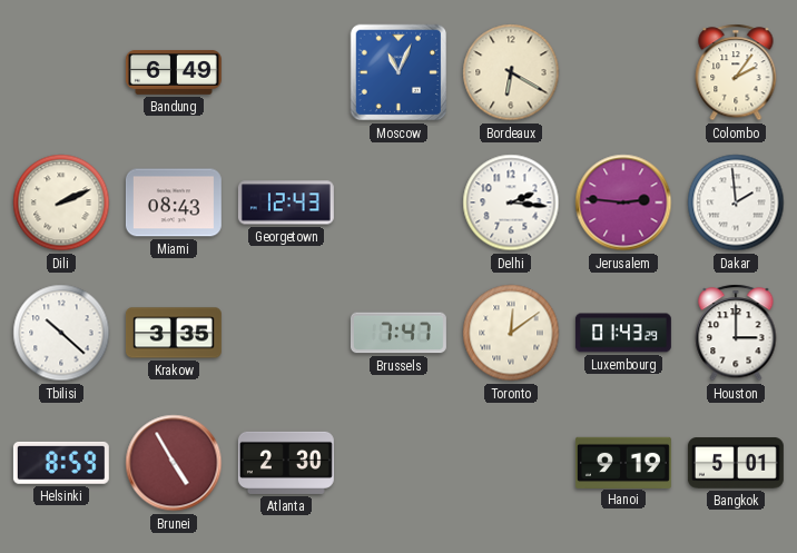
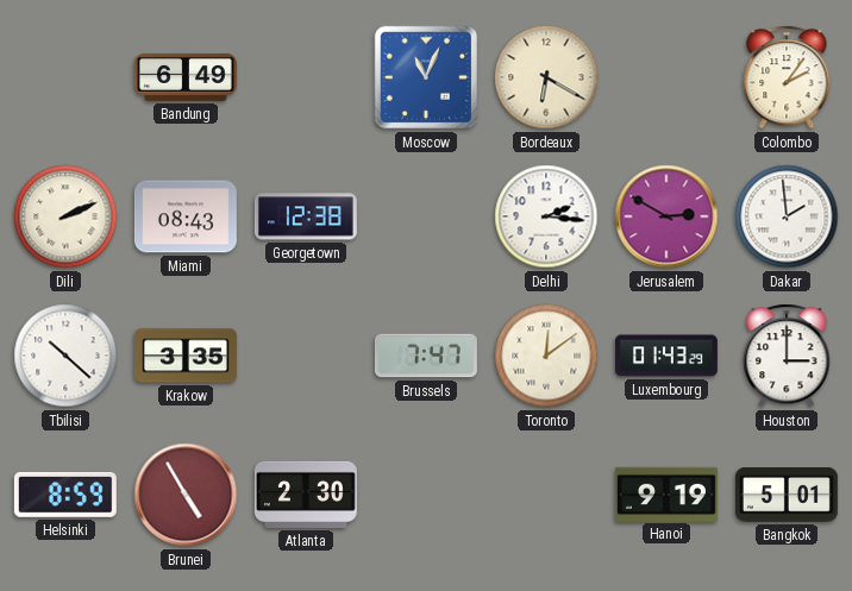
Georgetown: 12:43 -> 12:38 (306, 216)
Jerusalem: 2:46 -> 2:50 (666, 216)
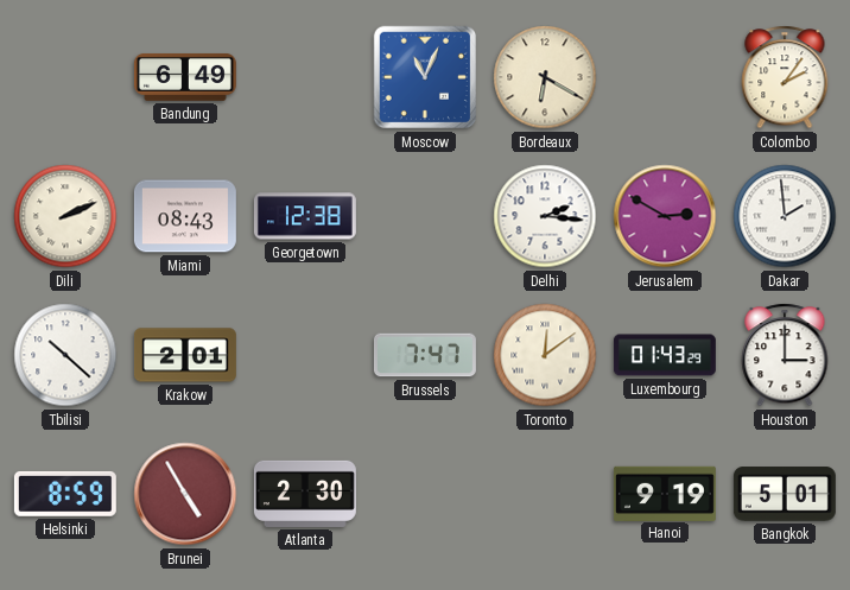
Krakow: 3:35 -> 2:01 (185, 355)
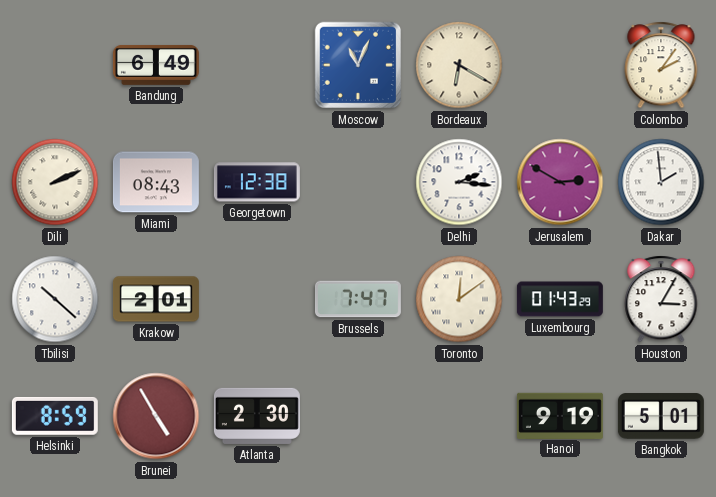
Houston: 3:00 -> 3:05 (661, 299)
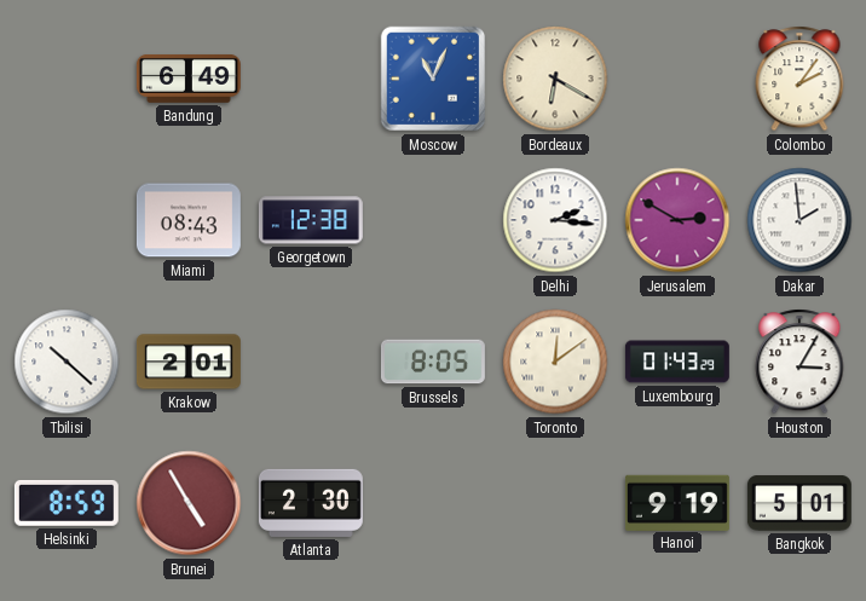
Dili: 2:11 -> none (55, 182)
Brussels: 7:47 -> 8:05 (433, 362)
